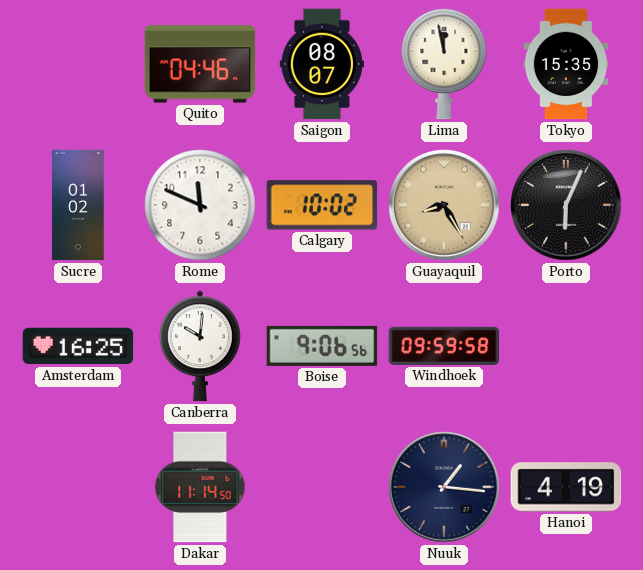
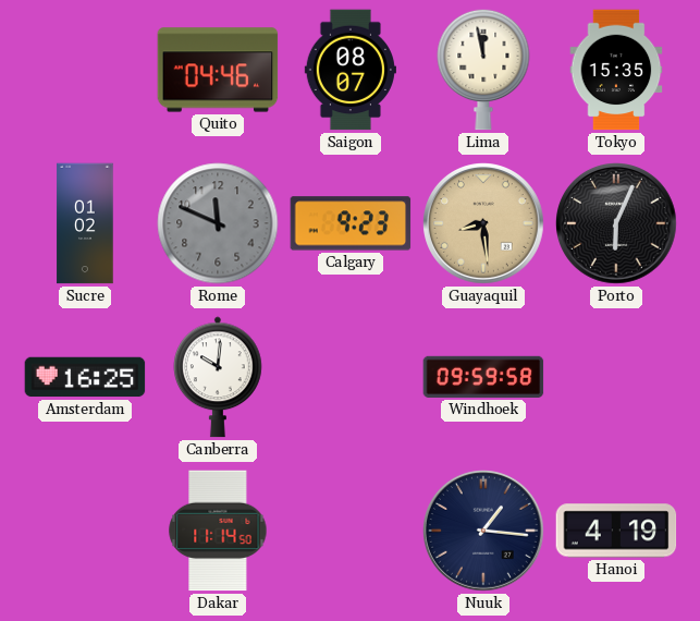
Rome dial: white -> grey (218, 223)
Calgary: 10:02 -> 9:23 (351, 223)
Guayaquil: 8:25 -> 8:29 (484, 224)
Boise: 9:06 -> none (322, 346)
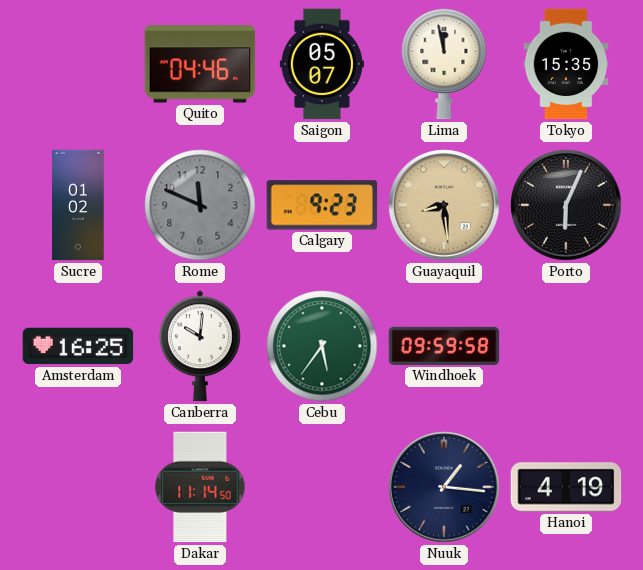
Saigon: 08:07 -> 05:07 (322, 64)
Cebu: none -> 5:36 (322, 346)
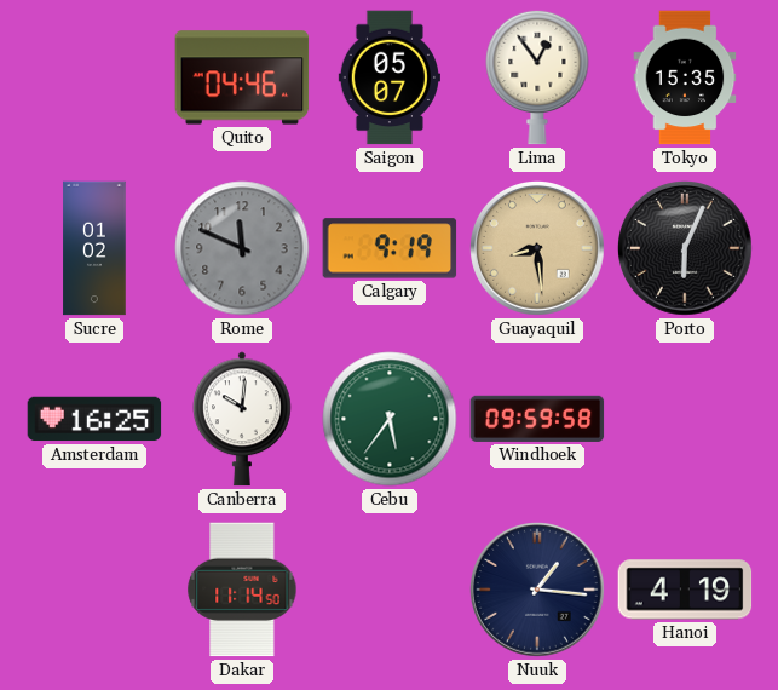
Lima: 11:58 -> 12:54 (537, 77)
Calgary: 9:23 -> 9:19 (390, 248)
